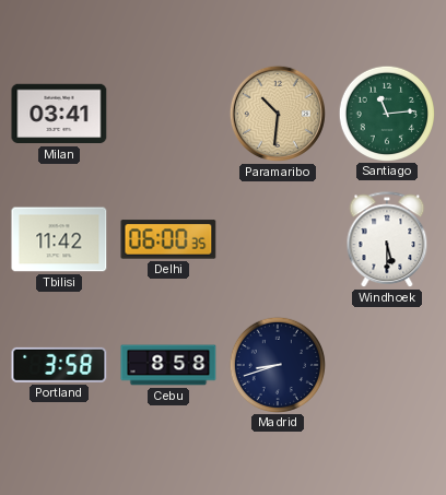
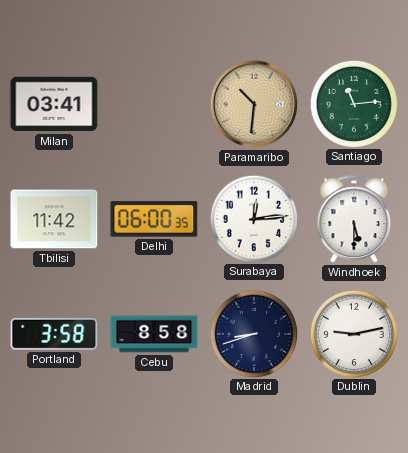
Surabaya: none -> 12:14 (253, 218)
Dublin: none -> 9:13 (353, 333)
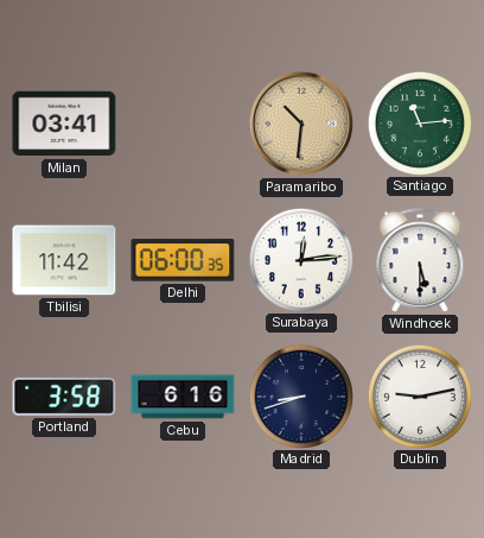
Cebu: 8:58 -> 6:16 (183, 397)
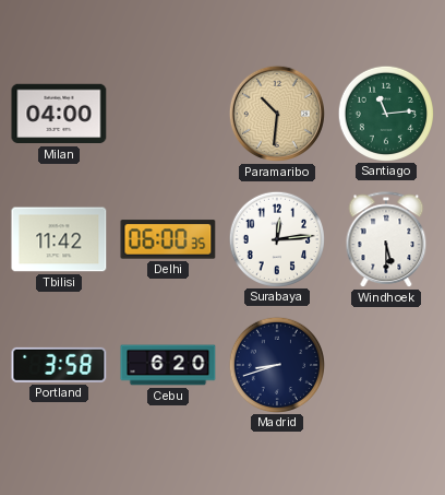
Milan: 03:41 -> 04:00 (59, 114)
Cebu: 6:16 -> 6:20 (168, 365)
Dublin: 9:13 -> none (419, 395)
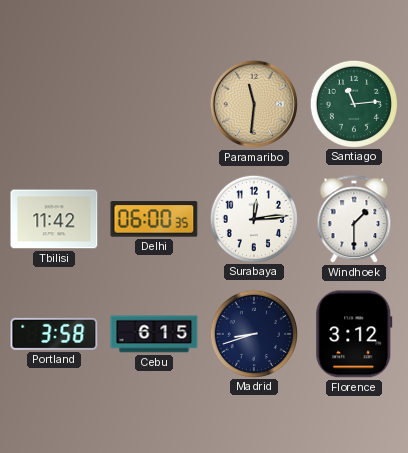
Milan: 04:00 -> none (59, 114)
Paramaribo: 10:31 -> 11:31 (254, 104)
Windhoek: 5:30 -> 1:30 (354, 220)
Cebu: 6:20 -> 6:15 (154, 334)
Florence: none -> 3:12 (354, 334)
